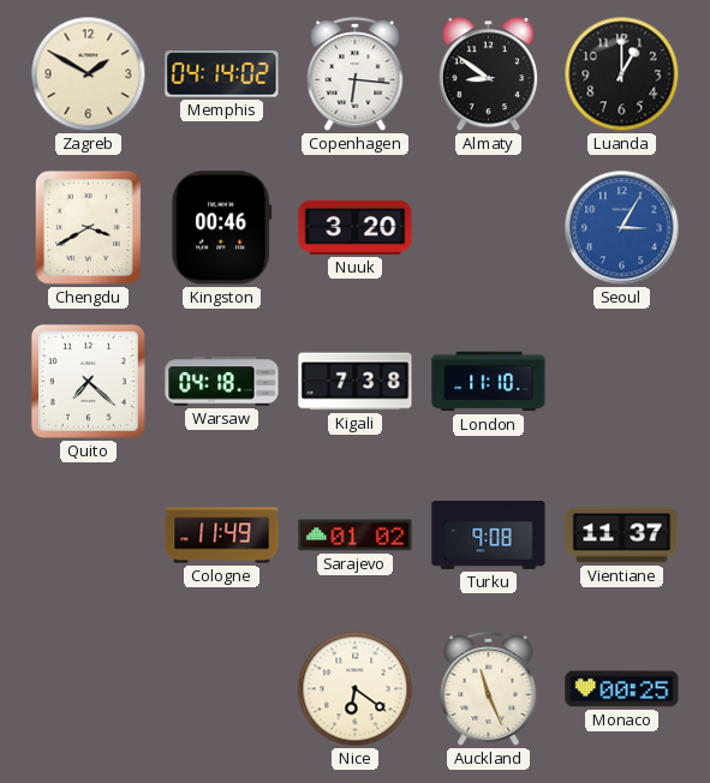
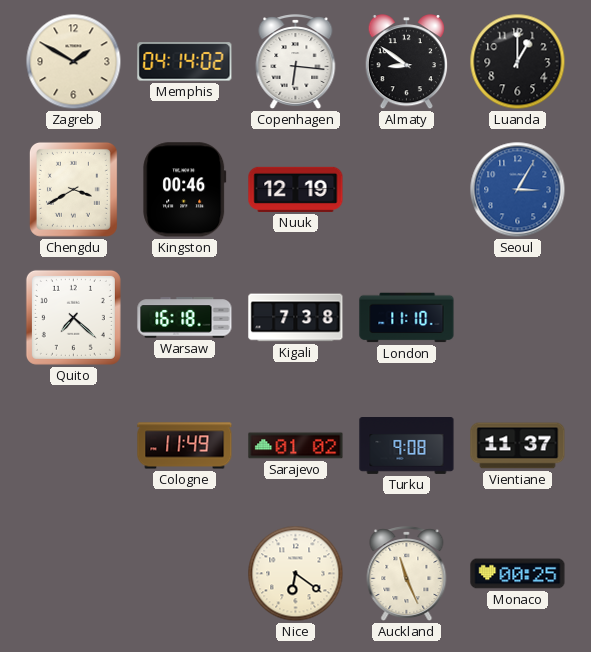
Nuuk: 3:20 -> 12:19 (296, 189)
Warsaw: 04:18 -> 16:18 (185, 318)
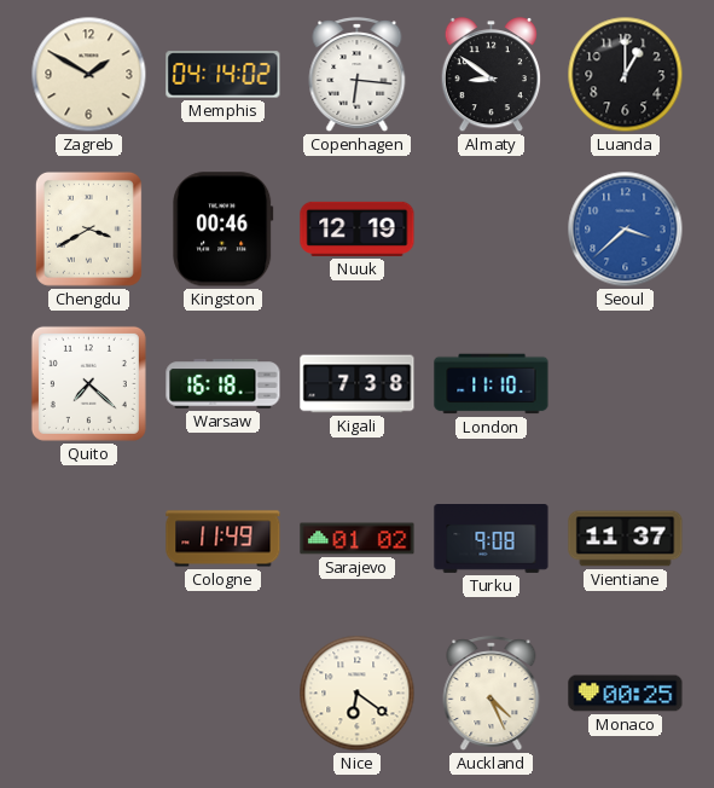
Seoul: 3:05 -> 3:38 (626, 230)
Auckland: 11:26 -> 4:26 (492, 694)
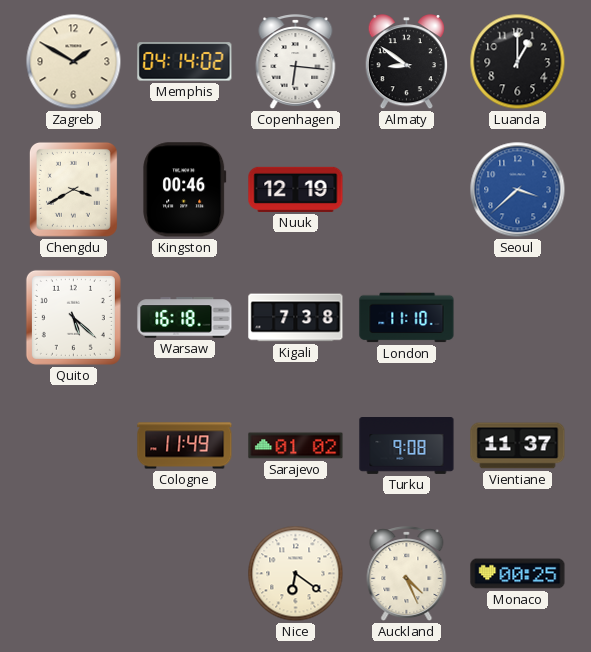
Quito: 7:22 -> 5:22 (73, 317)
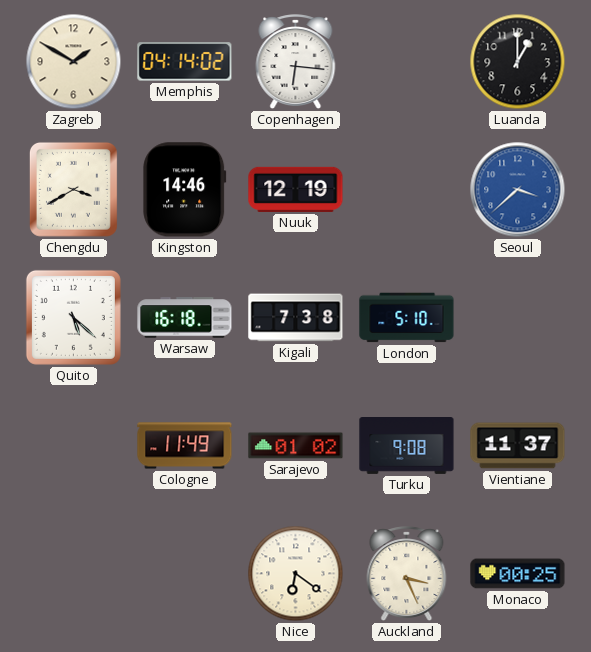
Almaty: 8:51 -> none (406, 62)
Kingston: 00:46 -> 14:46 (185, 190)
London: 11:10 -> 5:10 (407, 318)
Auckland: 4:26 -> 3:26 (407, 574)
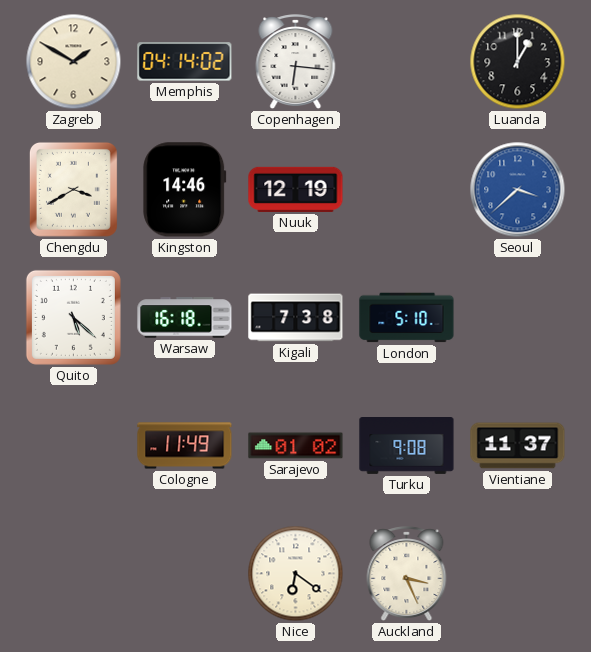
Monaco: 00:25 -> none (518, 574)
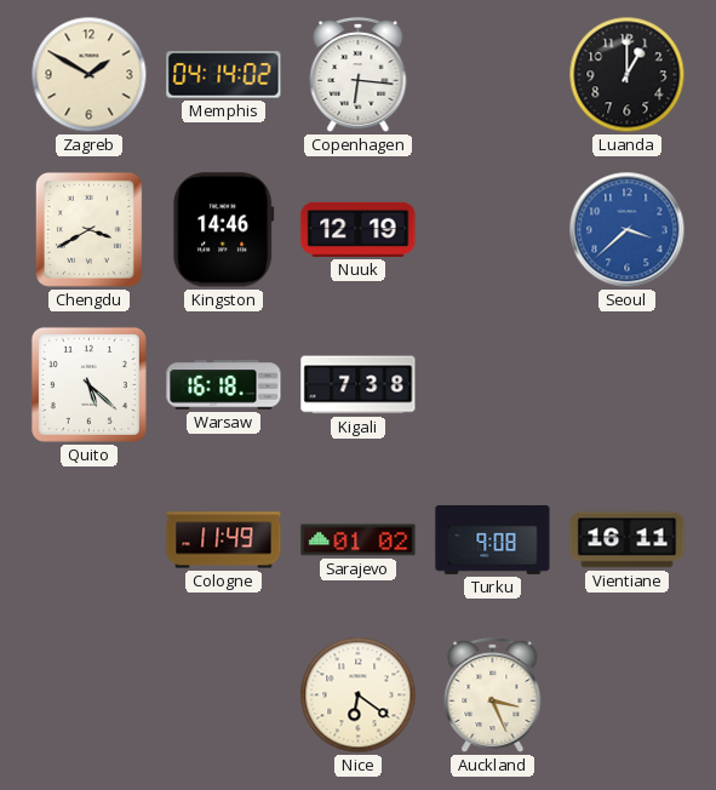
London: 5:10 -> none (407, 318)
Vientiane: 11:37 -> 16:11 (628, 540)
